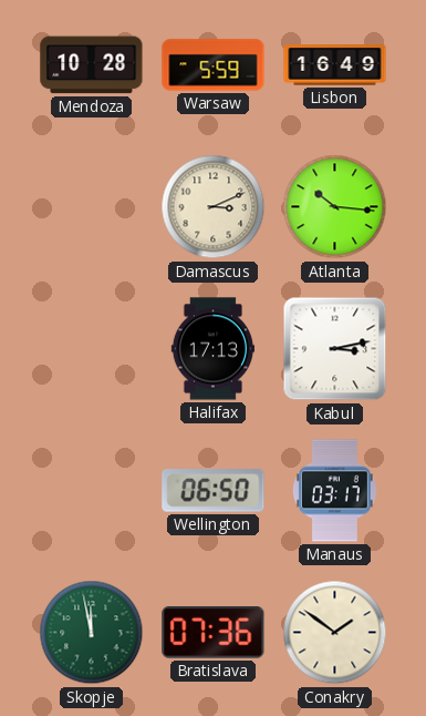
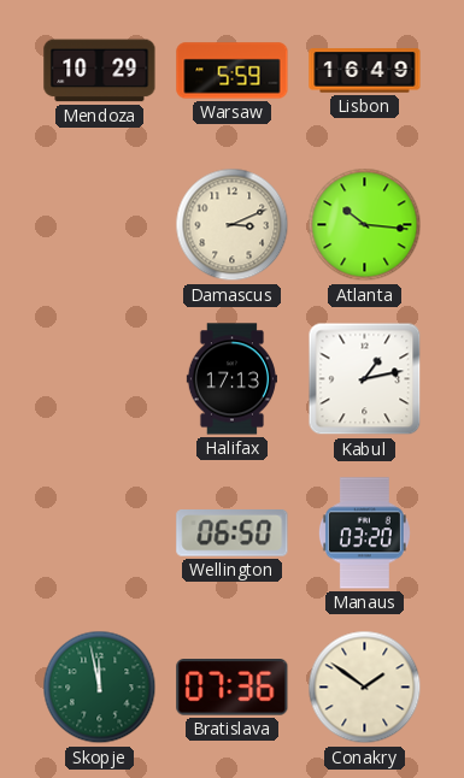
Mendoza: 10:28 -> 10:29 (100, 71)
Kabul: 3:13 -> 1:13 (365, 379)
Manaus: 03:17 -> 03:20 (364, 534)
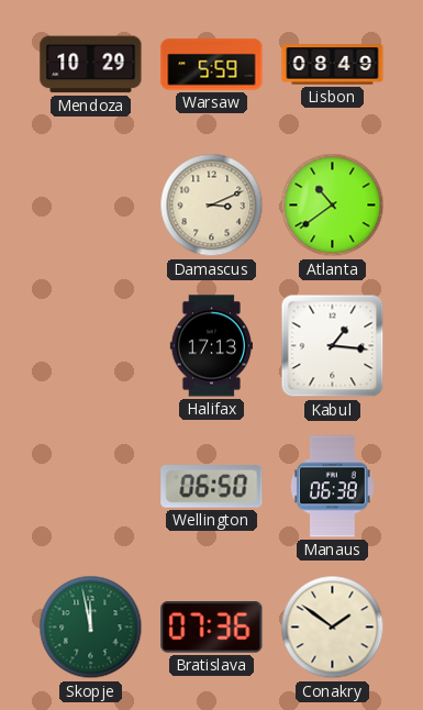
Lisbon: 16:49 -> 08:49 (333, 65)
Atlanta: 10:16 -> 10:39 (333, 206)
Kabul: 1:13 -> 1:16 (333, 346)
Manaus: 03:20 -> 06:38 (332, 487)
